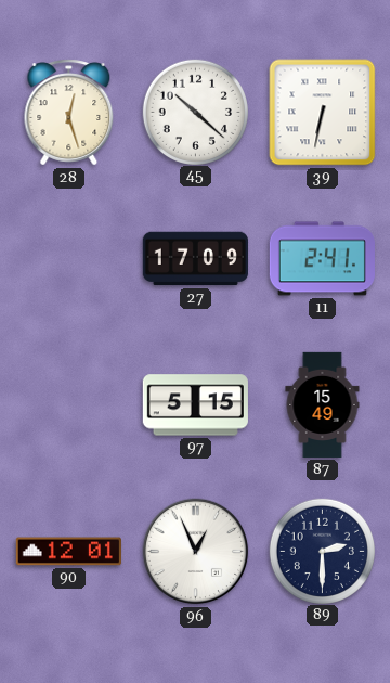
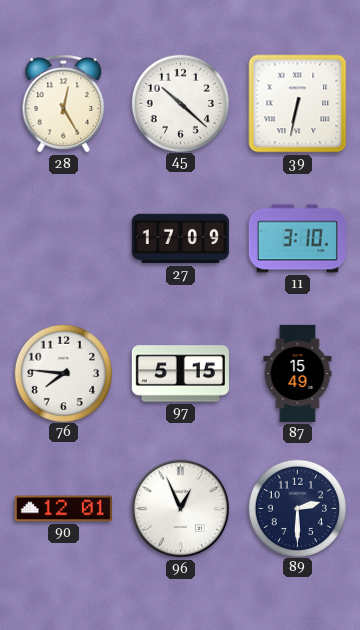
28: 12:27 -> 12:25 (64, 104)
11: 2:41 -> 3:10 (297, 239)
76: none -> 7:46 (63, 373)
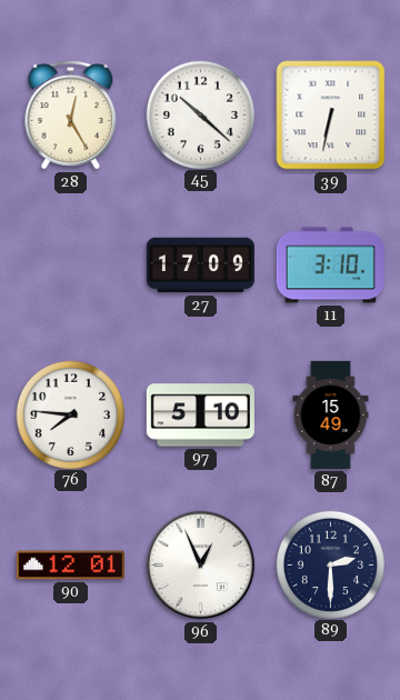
97: 5:15 -> 5:10 (200, 416)
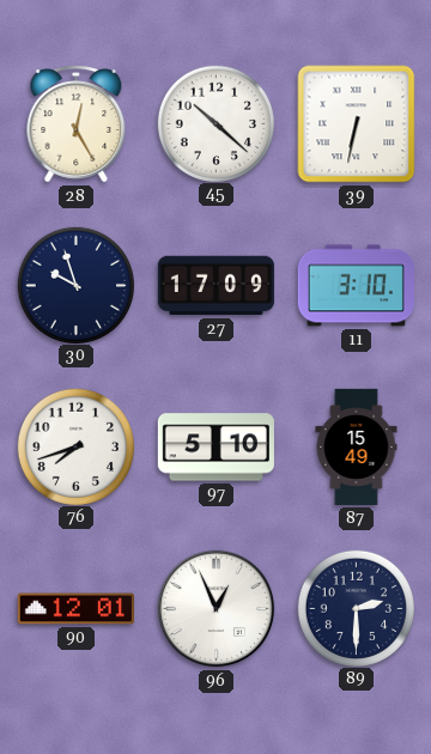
30: none -> 9:57 (75, 285)
76: 7:46 -> 7:42 (75, 446)
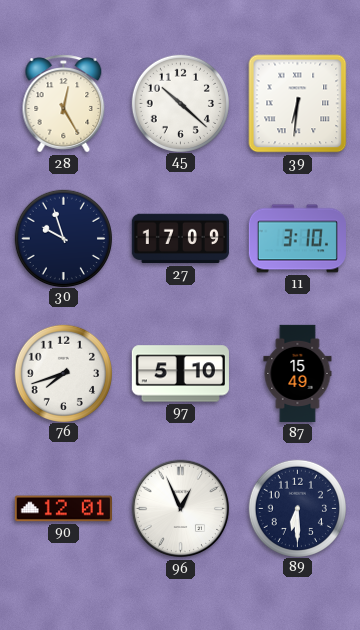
39: 6:32 -> 6:31 (298, 104)
89: 2:30 -> 6:30 (297, 508)
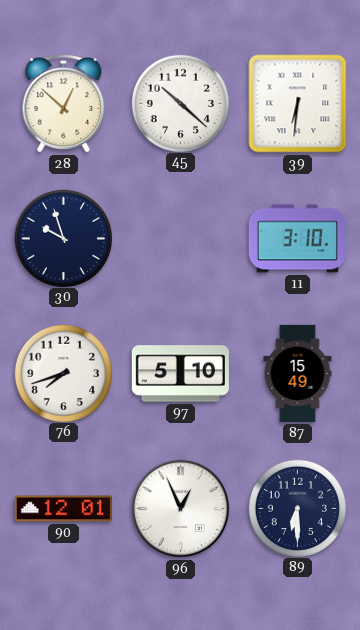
28: 12:25 -> 12:52 (64, 104)
27: 17:09 -> none (180, 239)
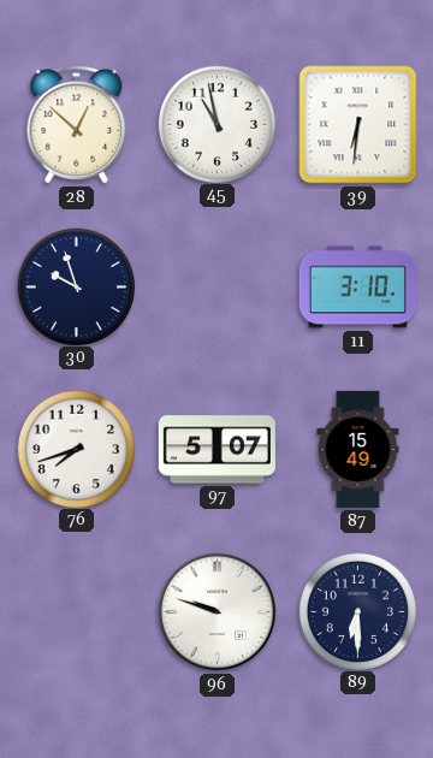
45: 10:22 -> 10:58 (216, 124)
97: 5:10 -> 5:07 (216, 450)
90: 12:01 -> none (63, 509)
96: 12:56 -> 9:48 (218, 612)
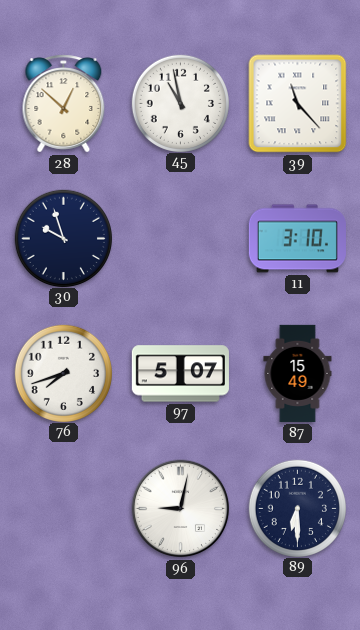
39: 6:31 -> 11:23 (298, 104)
96: 9:48 -> 9:02 (181, 509)
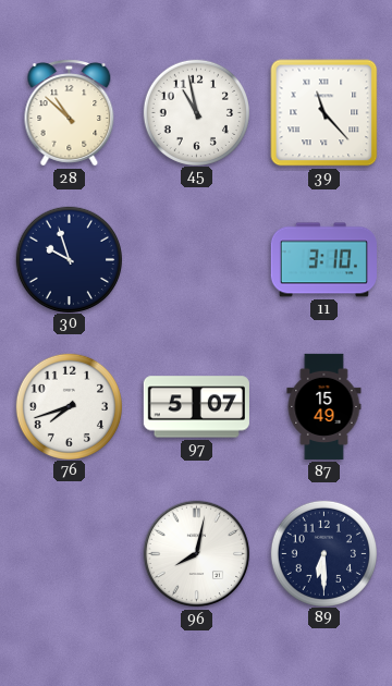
28: 12:52 -> 10:52 (70, 113)
96: 9:02 -> 8:02 (197, 554)
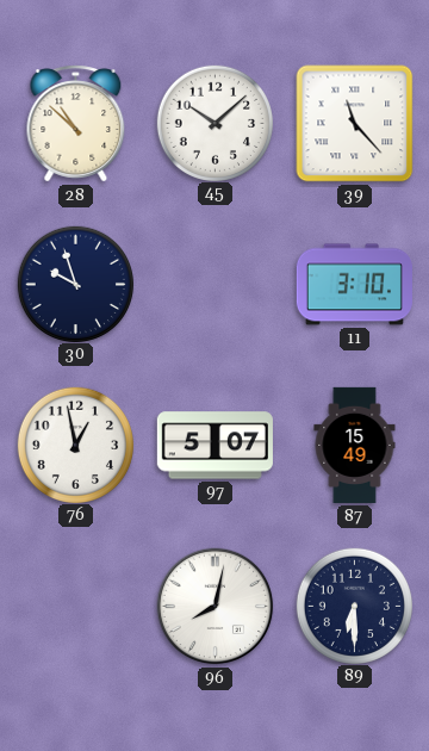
45: 10:58 -> 10:08 (214, 123)
76: 7:42 -> 12:58 (75, 445)
